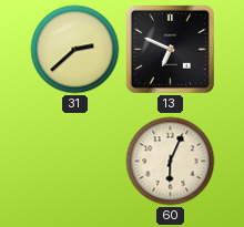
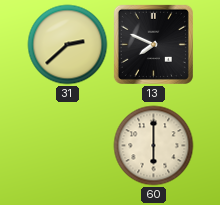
13: 6:49 -> 7:49 (153, 44)
60: 6:04 -> 6:00 (154, 146)
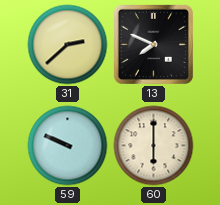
59: none -> 9:49 (68, 146)
